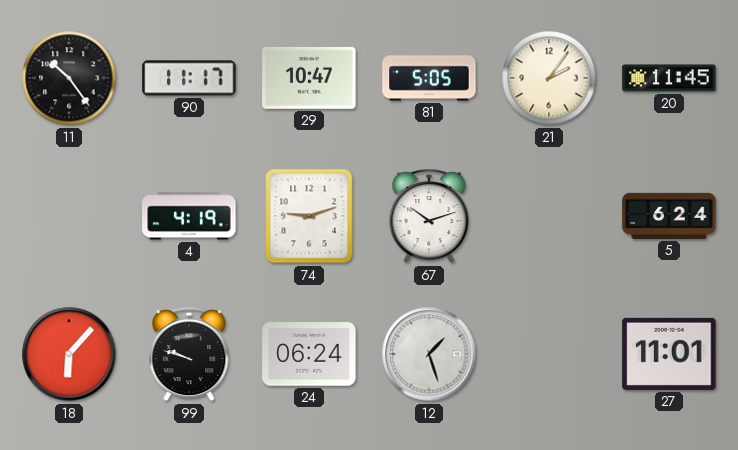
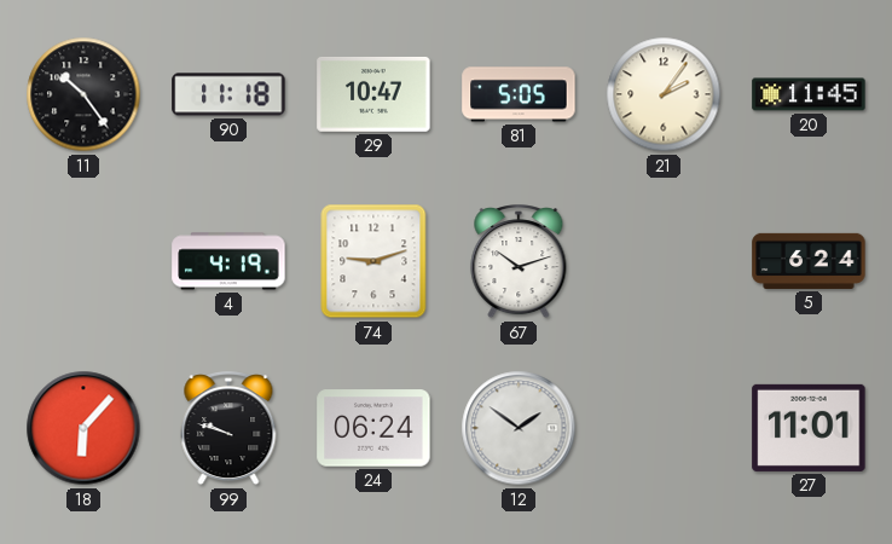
90: 11:17 -> 11:18 (228, 94)
12: 1:27 -> 1:51 (519, 428)
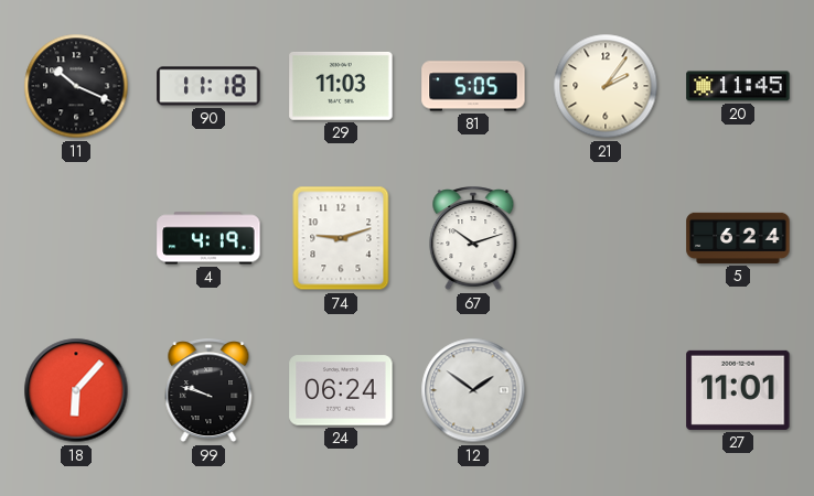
11: 10:24 -> 10:19 (76, 86)
29: 10:47 -> 11:03 (341, 86)
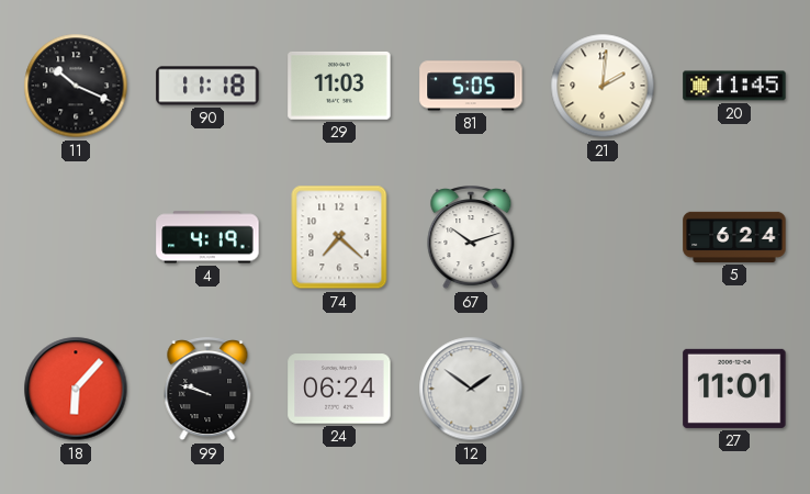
21: 2:06 -> 2:01 (603, 86)
74: 9:12 -> 7:22 (339, 237)
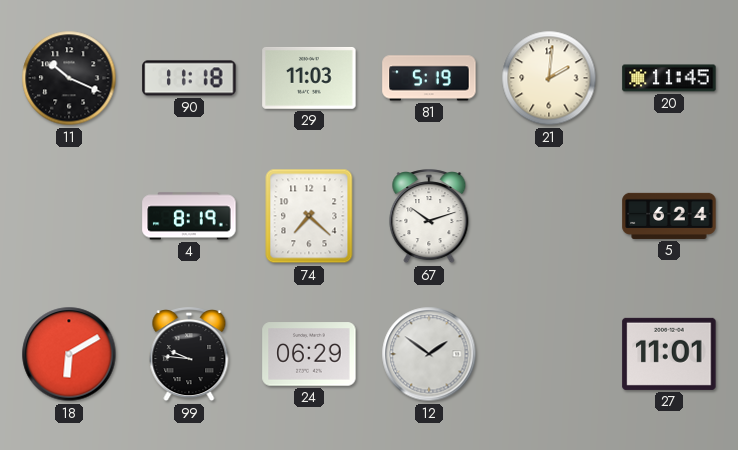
81: 5:05 -> 5:19 (429, 78)
4: 4:19 -> 8:19 (189, 216)
18: 6:07 -> 6:10 (69, 354)
99: 9:48 -> 9:46 (189, 355)
24: 06:24 -> 06:29 (309, 354)
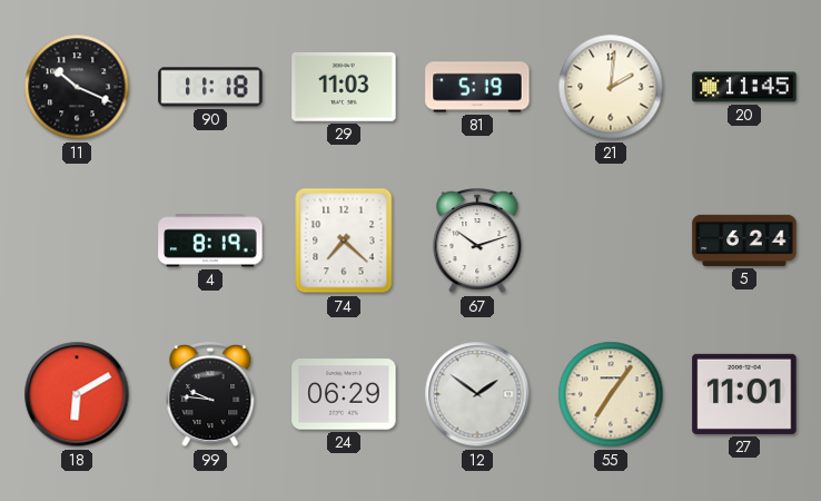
55: none -> 7:06 (611, 394)
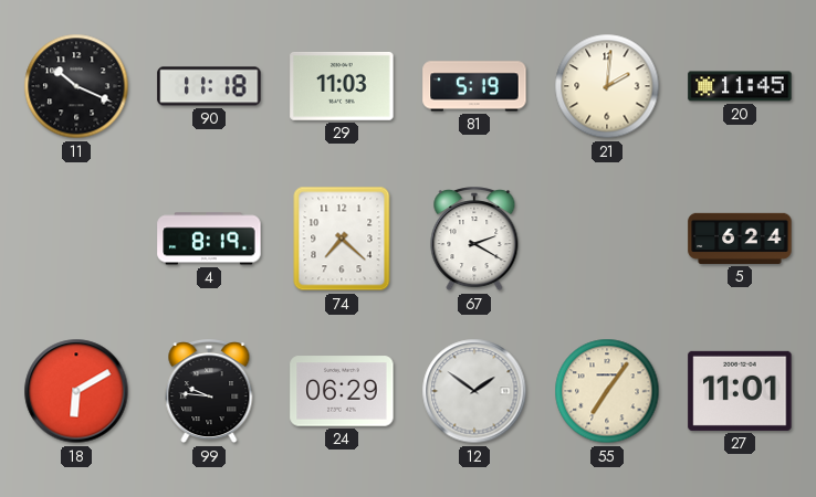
67: 10:12 -> 2:20 (474, 240)
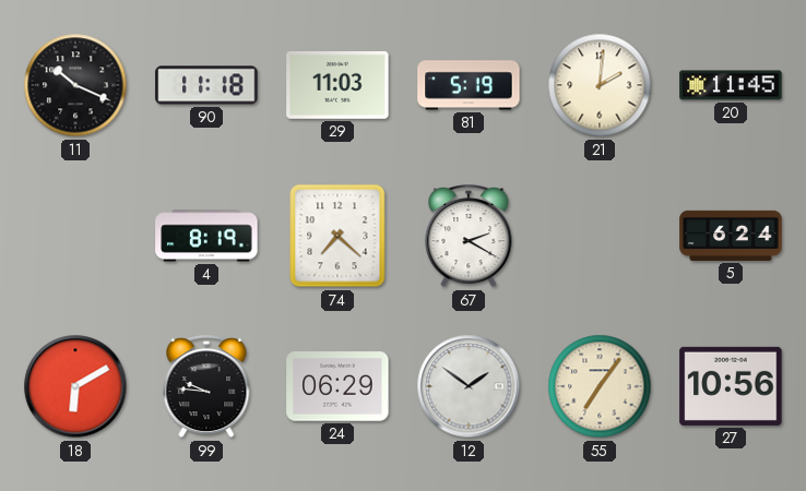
27: 11:01 -> 10:56 (731, 386)
